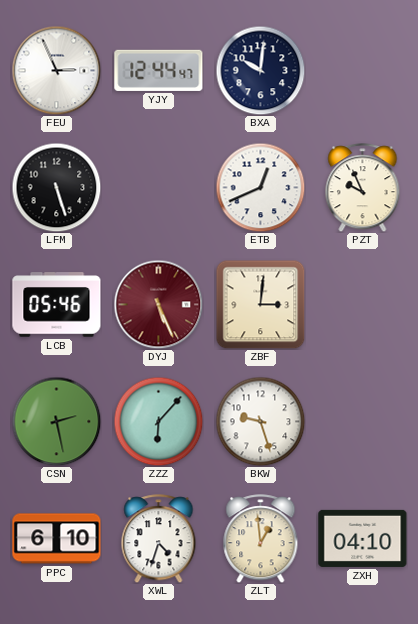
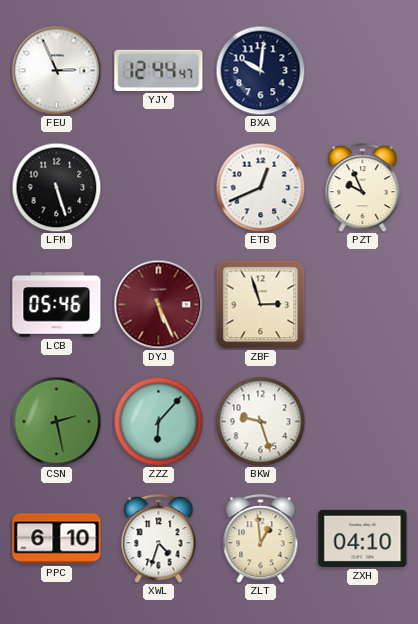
ZBF: 3:01 -> 2:57 (260, 304)
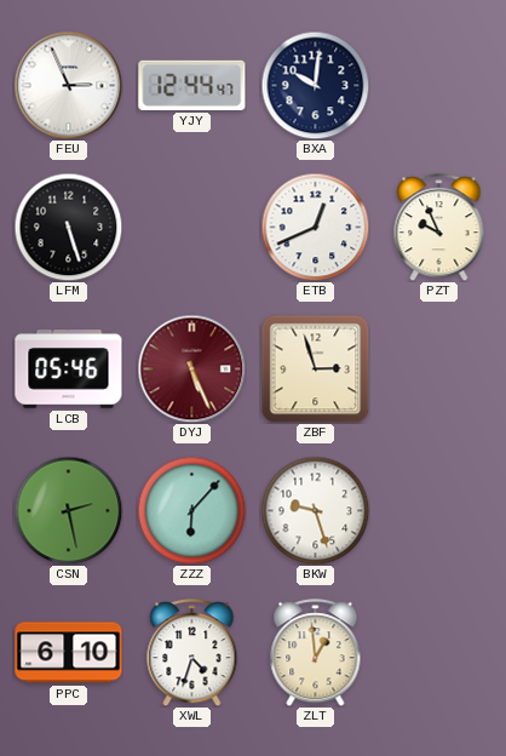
ZXH: 04:10 -> none (363, 538)
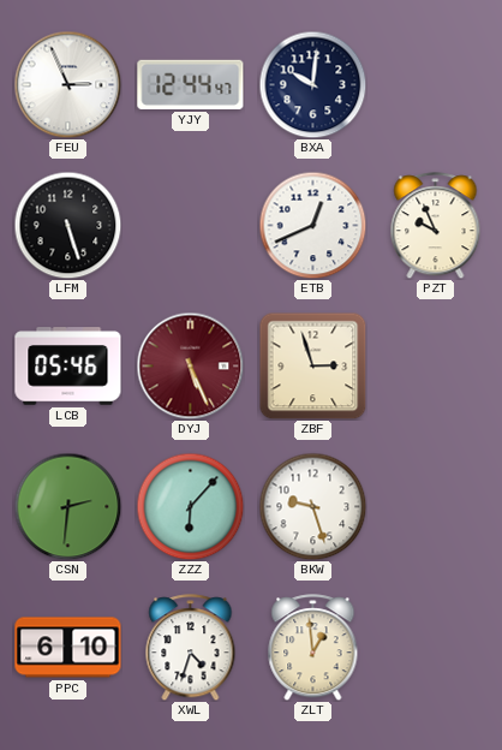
CSN: 2:28 -> 2:31 (67, 506)
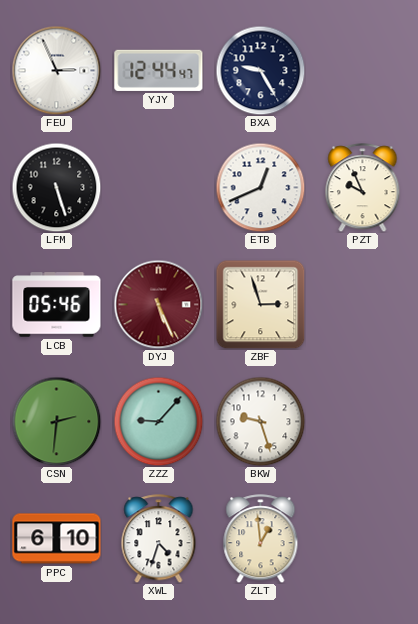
BXA: 10:01 -> 9:25 (260, 70)
ZZZ: 6:07 -> 9:07 (158, 421)
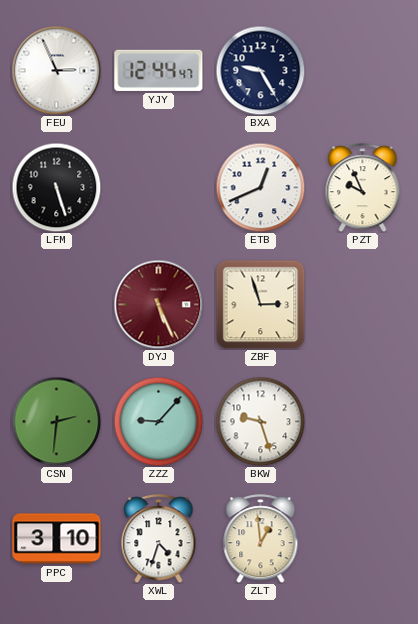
LCB: 05:46 -> none (57, 305)
PPC: 6:10 -> 3:10 (57, 539)
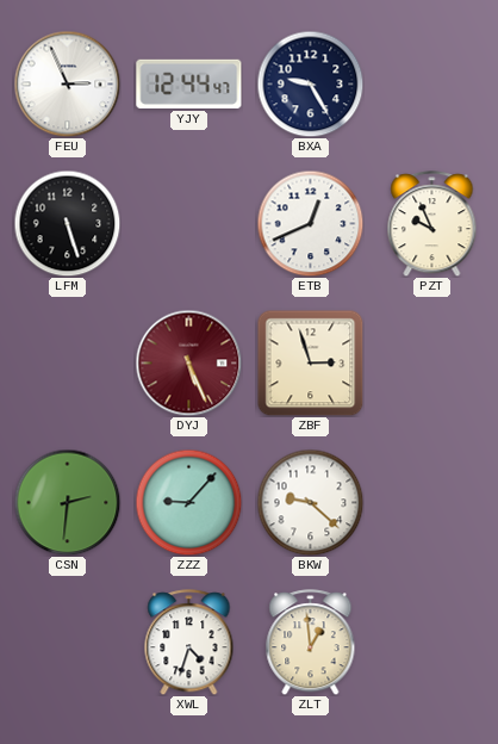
BKW: 9:27 -> 9:22 (310, 502)
PPC: 3:10 -> none (57, 539)
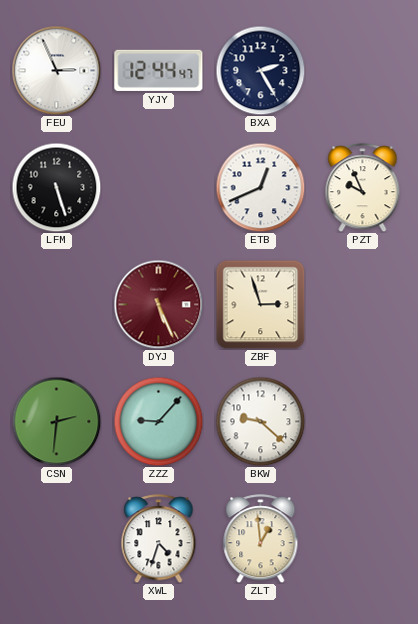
BXA: 9:25 -> 2:25 (260, 70)
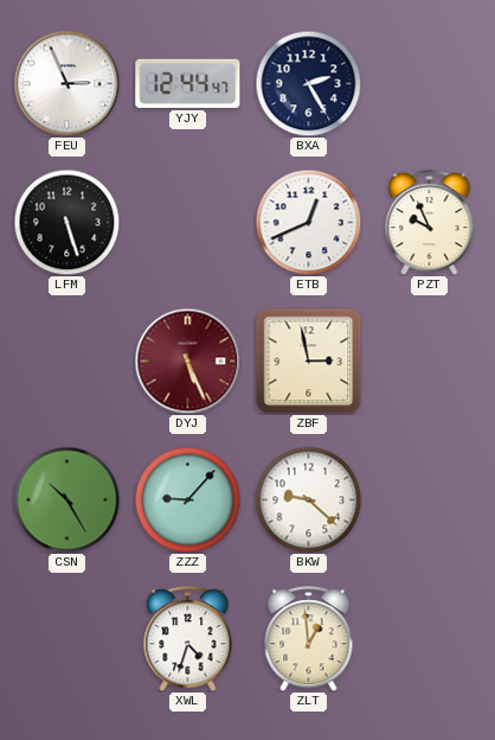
ZBF: 2:57 -> 2:58 (308, 361)
CSN: 2:31 -> 10:25 (66, 499)
